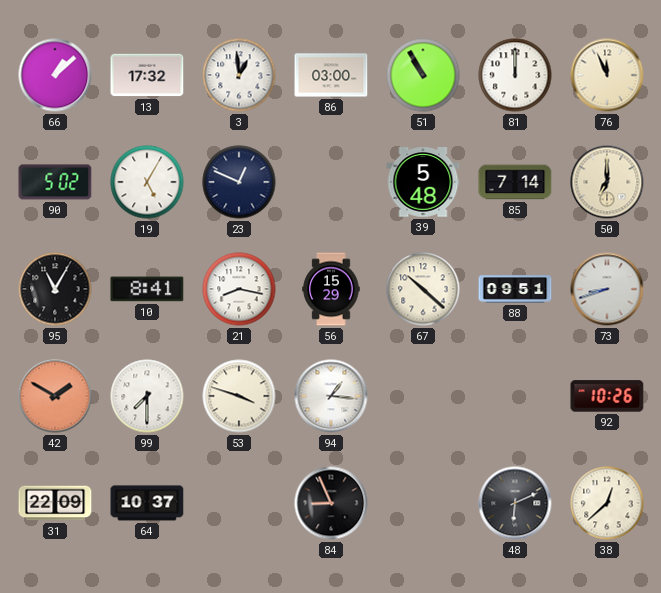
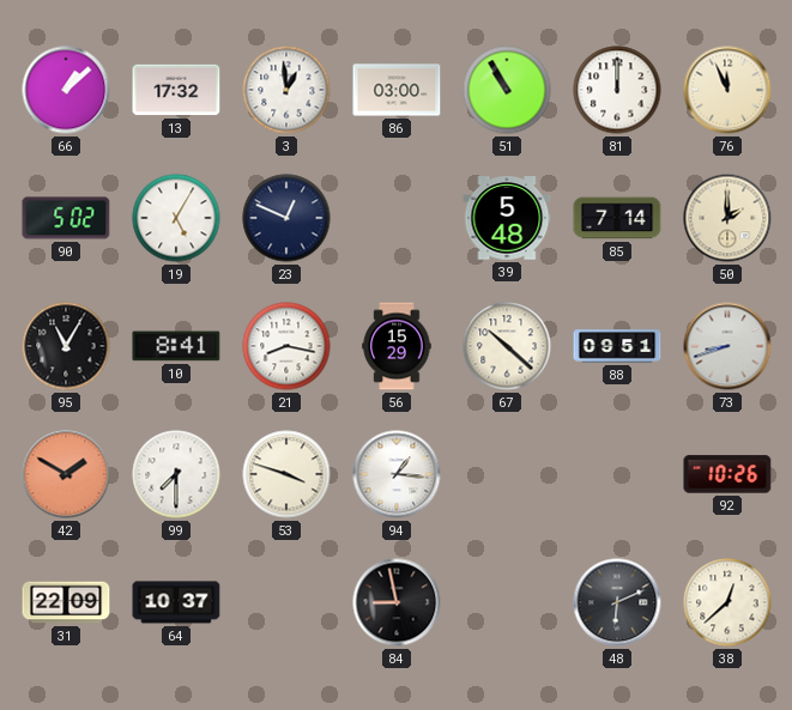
50: 7:00 -> 2:00 (727, 218)
84: 8:56 -> 8:58 (397, 602)
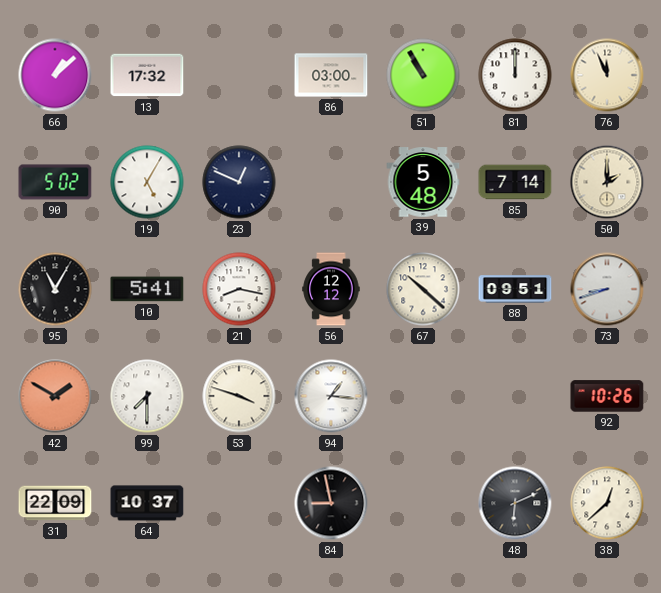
3: 12:59 -> none (286, 90)
10: 8:41 -> 5:41 (147, 289)
56: 15:29 -> 12:12 (331, 289)
